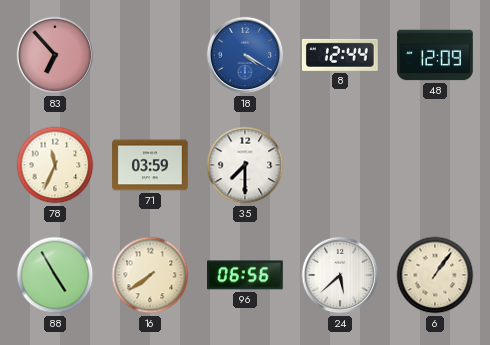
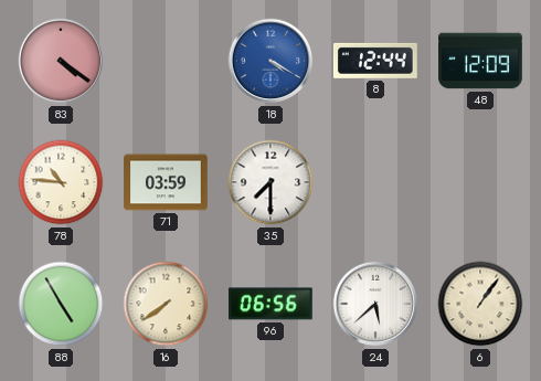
83: 6:53 -> 4:21 (61, 61)
78: 11:34 -> 10:46 (61, 182)
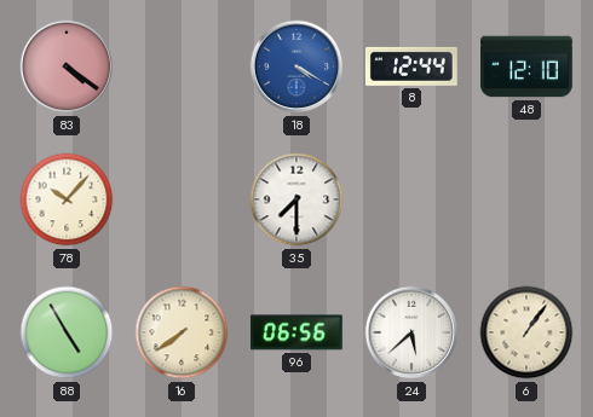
48: 12:09 -> 12:10 (526, 66)
78: 10:46 -> 10:07 (67, 199)
71: 03:59 -> none (166, 182)
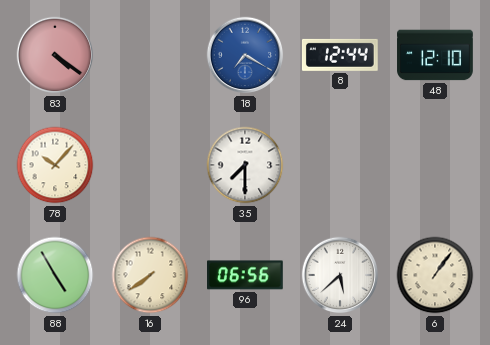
18: 4:20 -> 7:20 (245, 55)
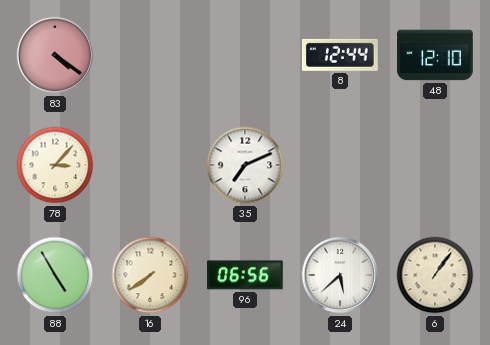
18: 7:20 -> none (245, 55)
78: 10:07 -> 3:07 (55, 165)
35: 7:30 -> 7:11 (245, 165)
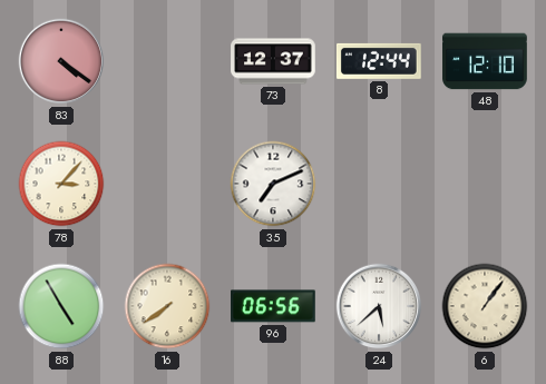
73: none -> 12:37 (273, 61)
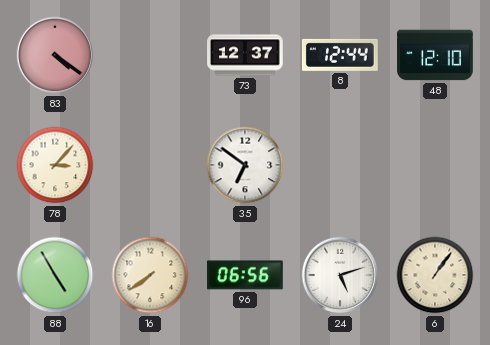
35: 7:11 -> 6:51 (245, 165)
24: 5:38 -> 5:12 (340, 275)
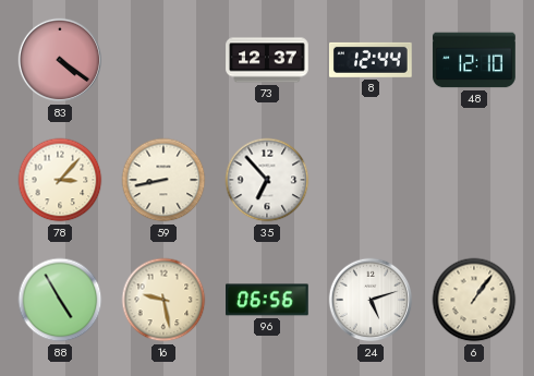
59: none -> 8:43 (163, 180)
35: 6:51 -> 6:53 (267, 180)
16: 7:39 -> 9:28 (163, 300)
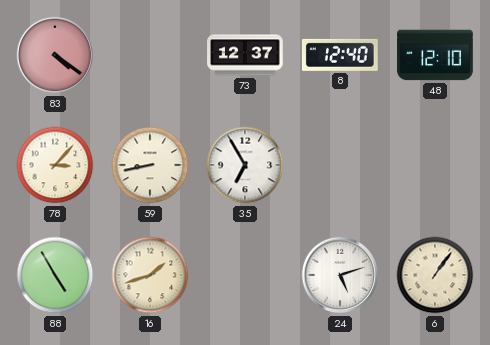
8: 12:44 -> 12:40 (341, 55)
35: 6:53 -> 6:55 (245, 165)
16: 9:28 -> 1:42 (150, 275)
96: 06:56 -> none (268, 300)
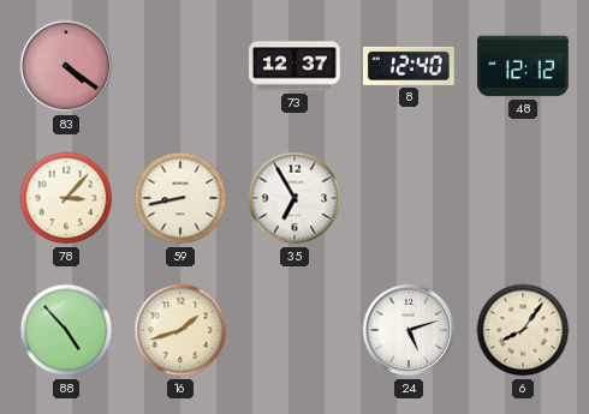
48: 12:10 -> 12:12 (523, 66)
88: 4:55 -> 4:53 (66, 330)
6: 1:06 -> 8:06 (523, 330)
